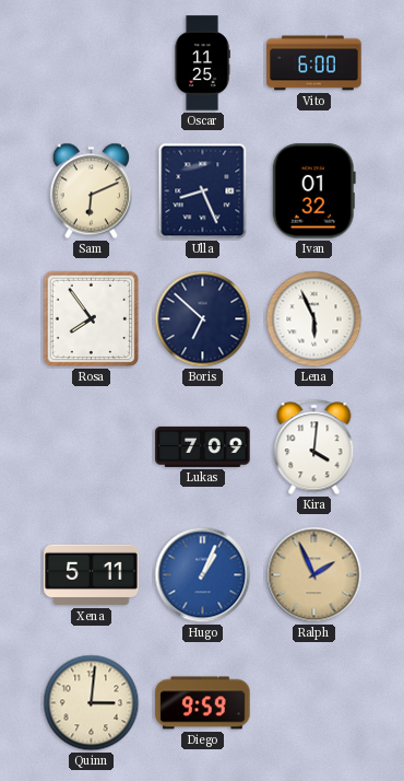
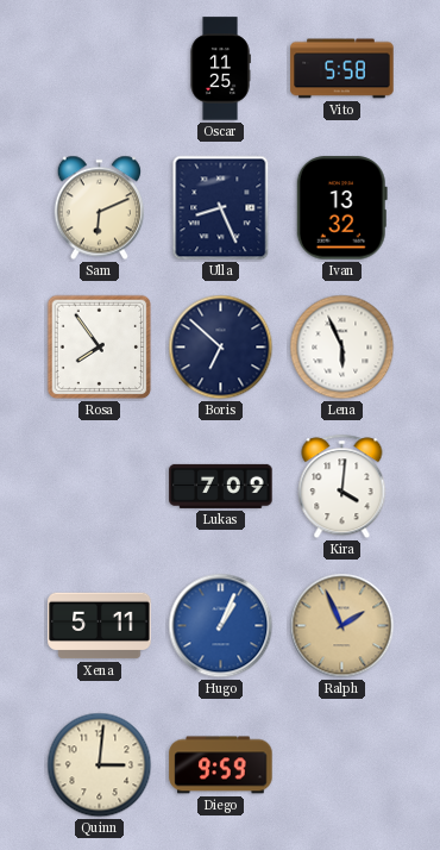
Vito: 6:00 -> 5:58 (342, 69)
Ivan: 01:32 -> 13:32 (341, 208)
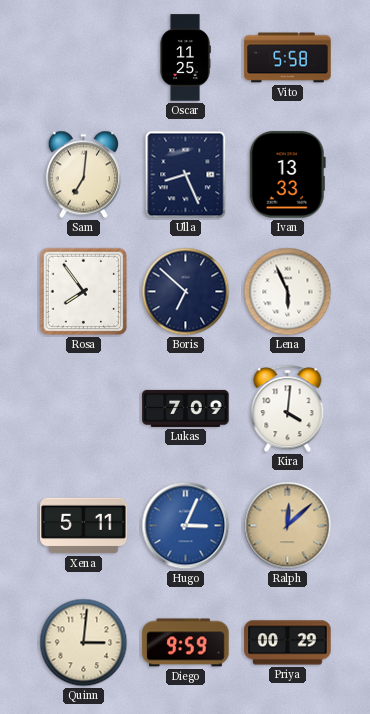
Sam: 6:11 -> 7:01 (83, 175)
Ivan: 13:32 -> 13:33 (287, 175)
Hugo: 1:04 -> 3:04 (186, 526)
Ralph: 1:56 -> 12:08 (288, 526)
Priya: none -> 00:29 (288, 643)
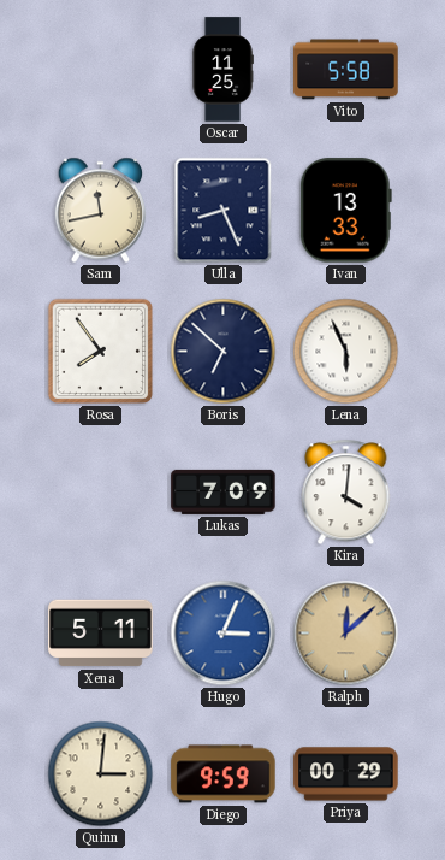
Sam: 7:01 -> 11:43 (100, 211)
